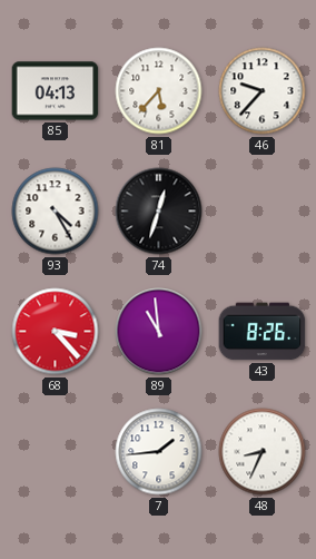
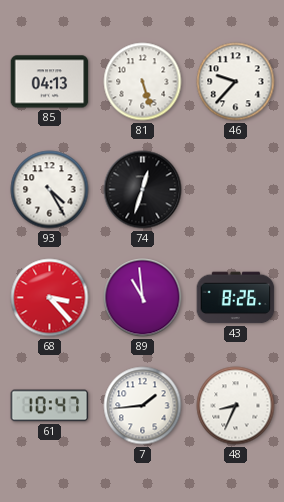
81: 5:37 -> 5:27 (143, 82)
61: none -> 10:47 (50, 406)
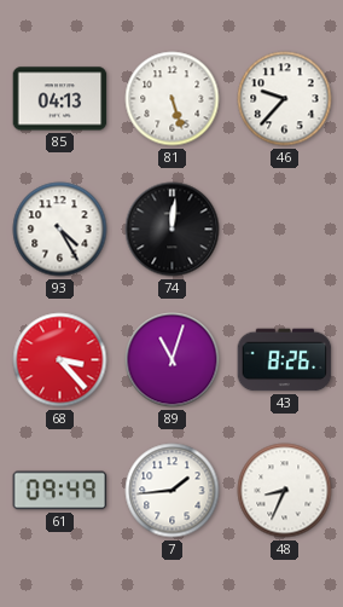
74: 12:33 -> 12:01 (173, 230)
89: 10:59 -> 11:03 (173, 360)
61: 10:47 -> 09:49 (60, 491)
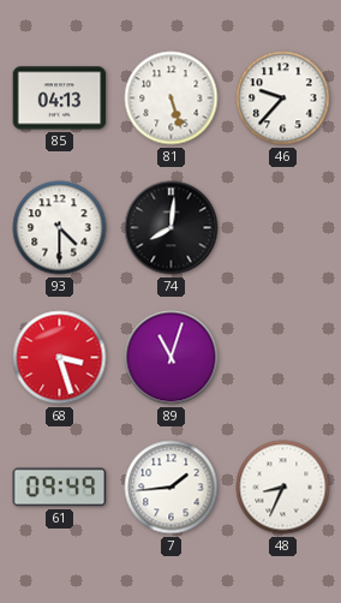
93: 4:25 -> 4:30 (60, 228)
74: 12:01 -> 8:01 (172, 228)
68: 3:23 -> 3:27 (60, 358)
43: 8:26 -> none (285, 360)
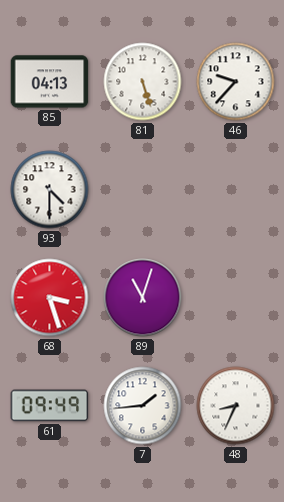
74: 8:01 -> none (172, 228)
